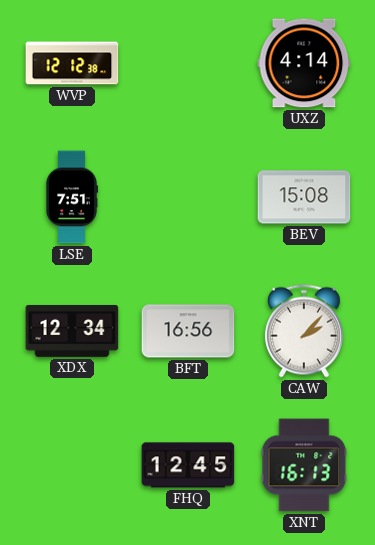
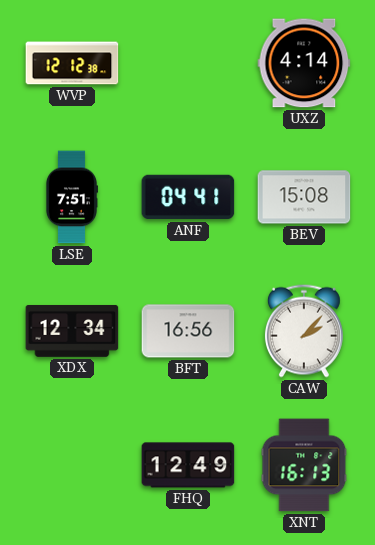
ANF: none -> 04:41 (188, 197)
FHQ: 12:45 -> 12:49 (188, 465)
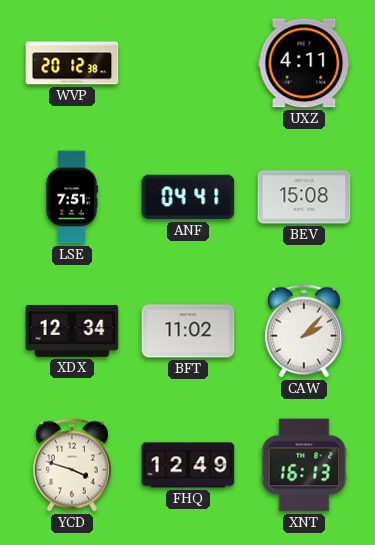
WVP: 12:12 -> 20:12 (72, 63)
UXZ: 4:14 -> 4:11 (304, 63)
BFT: 16:56 -> 11:02 (188, 331)
YCD: none -> 3:48 (72, 465)
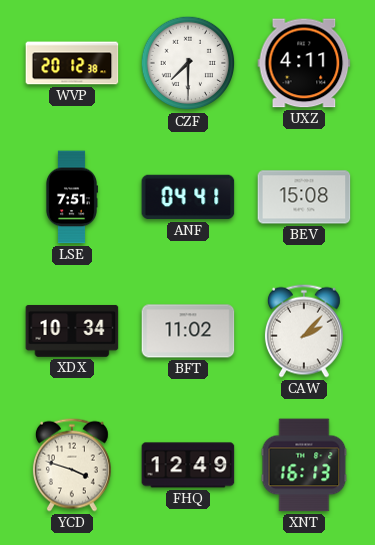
CZF: none -> 7:30 (188, 63)
XDX: 12:34 -> 10:34 (72, 331)
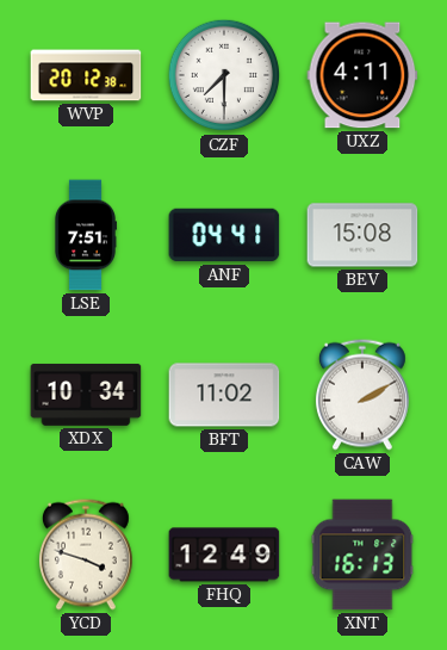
CAW: 2:07 -> 2:10 (362, 395)
